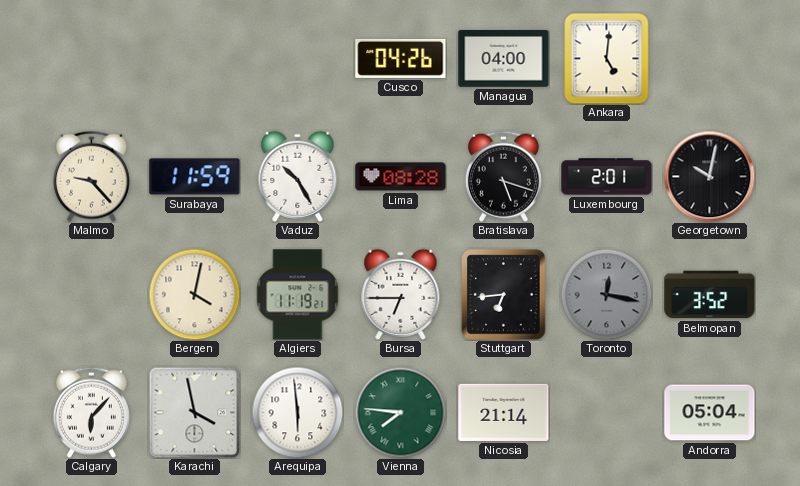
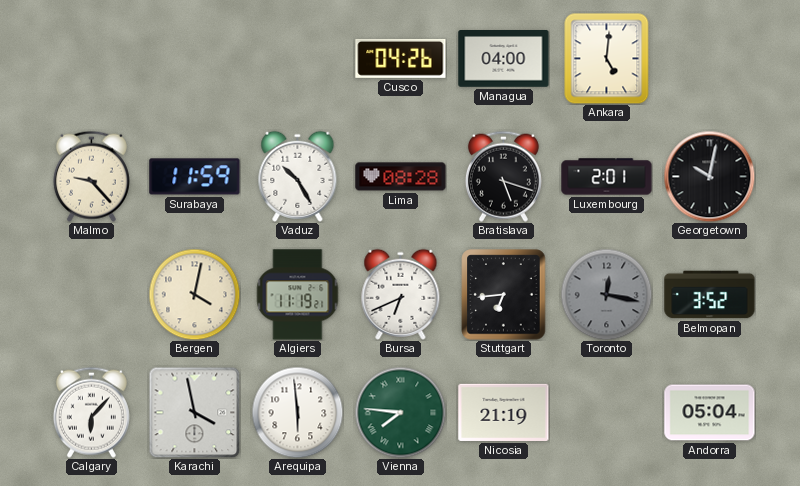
Bursa: 6:45 -> 6:41 (401, 294)
Nicosia: 21:14 -> 21:19 (504, 412)
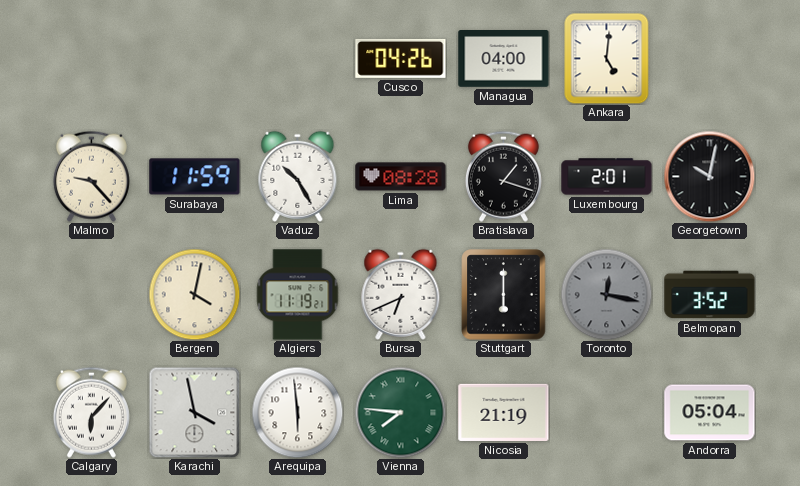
Bratislava: 5:18 -> 1:18 (503, 176)
Stuttgart: 6:44 -> 6:00 (504, 295)
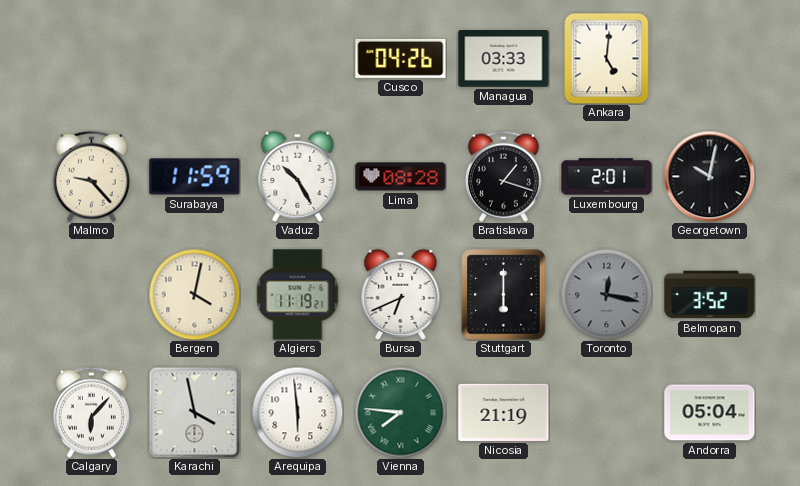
Managua: 04:00 -> 03:33 (504, 59)
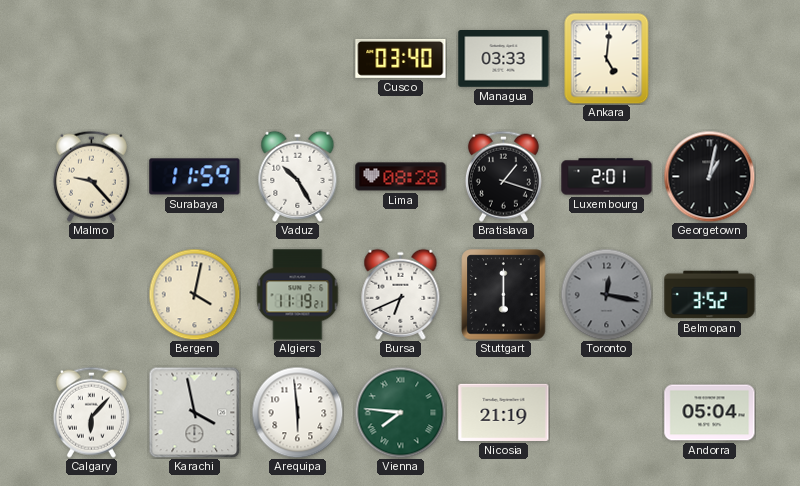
Cusco: 04:26 -> 03:40 (401, 58)
Georgetown: 10:02 -> 1:02 (709, 176)
